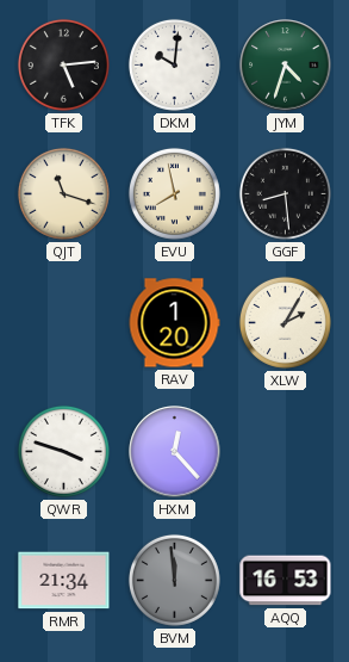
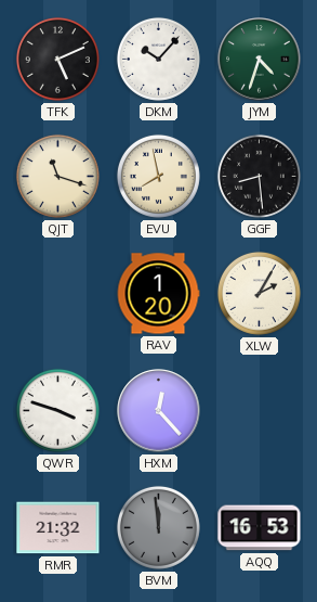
TFK: 5:14 -> 5:11 (57, 59)
DKM: 10:01 -> 10:07 (158, 59)
RMR: 21:34 -> 21:32 (58, 528)
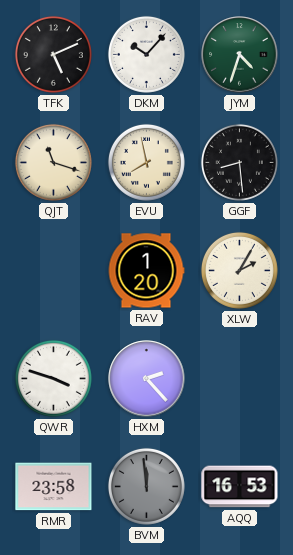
HXM: 12:23 -> 2:23 (147, 379)
RMR: 21:32 -> 23:58 (54, 487)
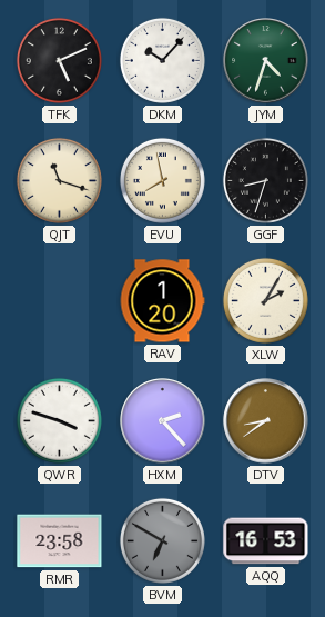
GGF: 8:29 -> 8:33 (265, 180)
DTV: none -> 8:39 (266, 421)
BVM: 11:59 -> 6:50 (162, 540)
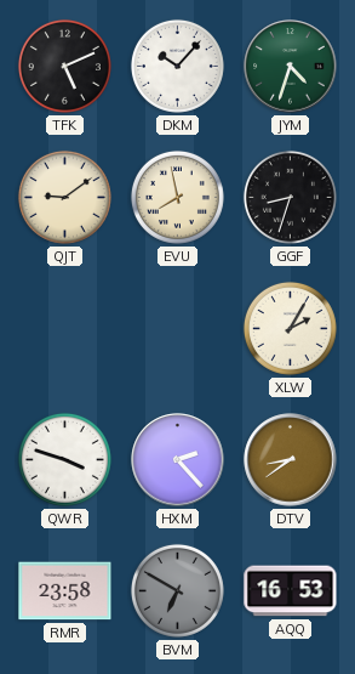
QJT: 11:18 -> 9:09 (64, 197)
RAV: 1:20 -> none (162, 301)
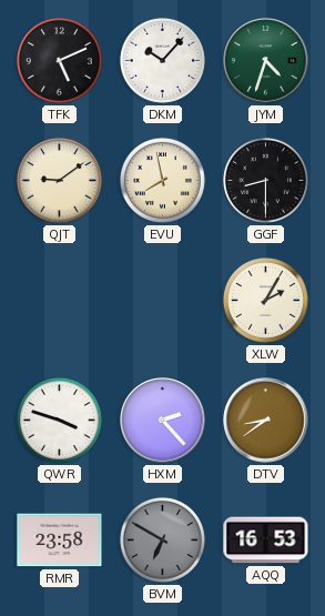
GGF: 8:33 -> 8:30 (265, 180)
